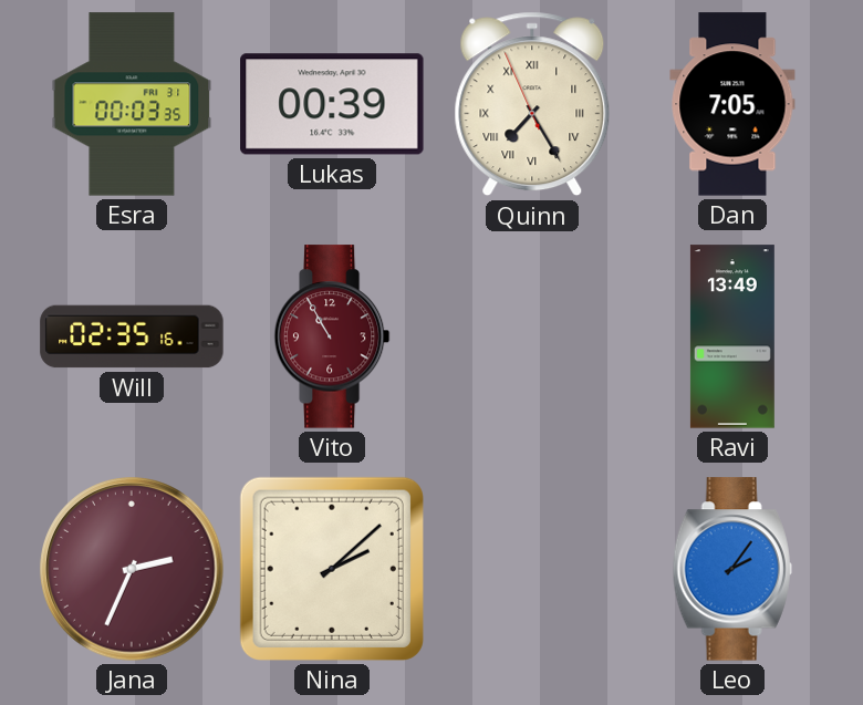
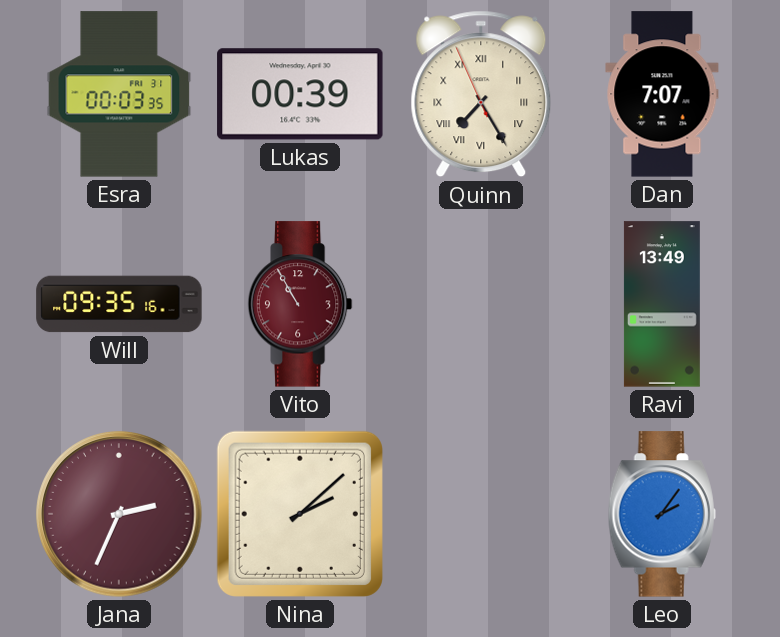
Dan: 7:05 -> 7:07 (662, 94)
Will: 02:35 -> 09:35 (119, 304)
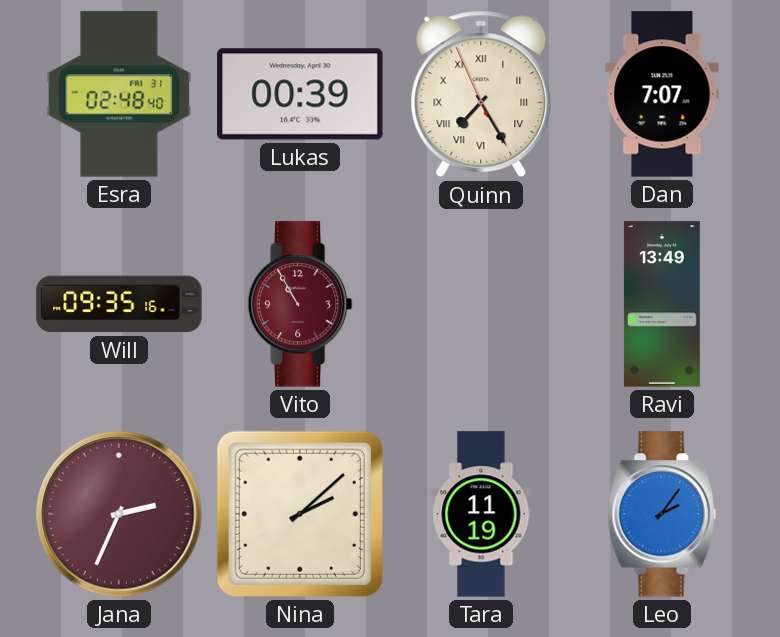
Esra: 00:03 -> 02:48 (119, 94)
Tara: none -> 11:19 (481, 514)
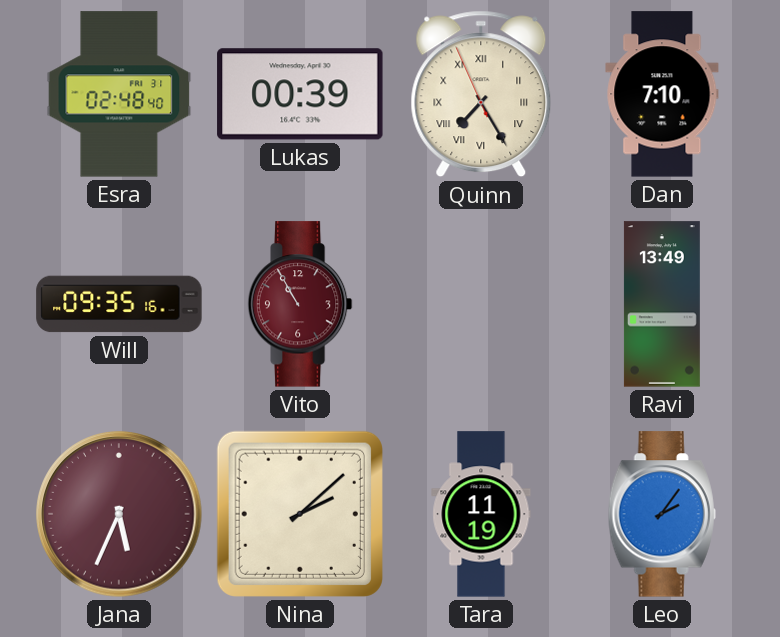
Dan: 7:07 -> 7:10 (662, 94)
Jana: 2:34 -> 5:34 (119, 514)
